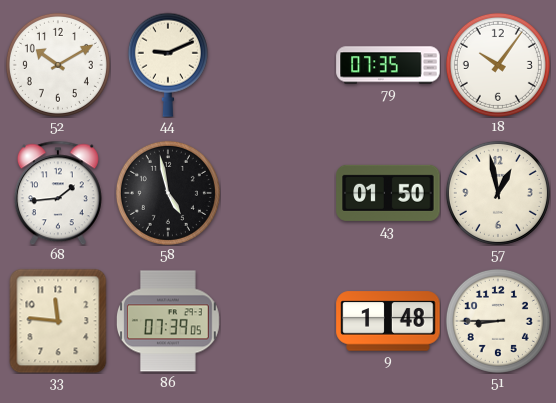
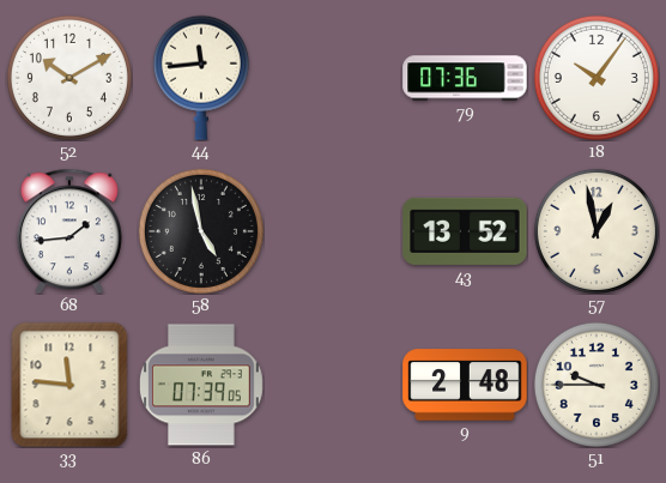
44: 9:11 -> 11:44 (201, 78)
79: 07:35 -> 07:36 (465, 78)
43: 01:50 -> 13:52 (465, 231)
9: 1:48 -> 2:48 (465, 385)
51: 8:45 -> 9:45 (597, 385)
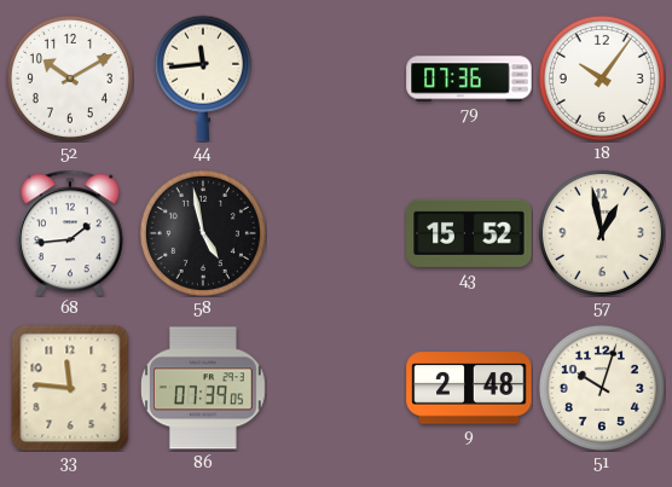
43: 13:52 -> 15:52 (469, 233)
51: 9:45 -> 10:03 (602, 388)
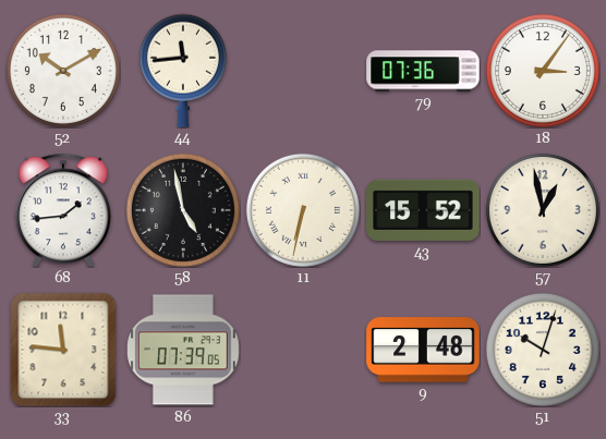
18: 10:06 -> 3:06 (543, 71)
11: none -> 6:32 (303, 210)
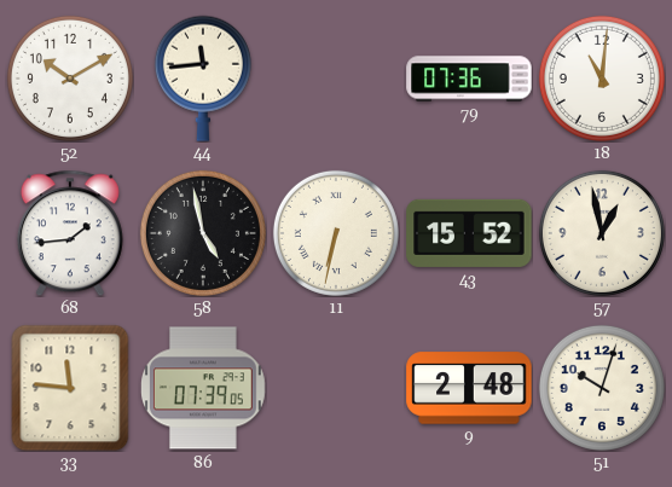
18: 3:06 -> 11:01 (602, 79)
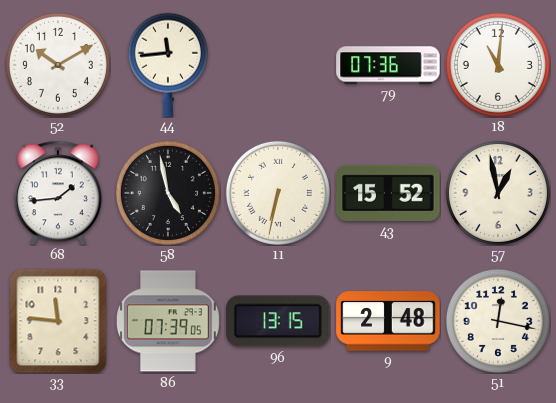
96: none -> 13:15 (278, 321)
51: 10:03 -> 12:17 (498, 321)
